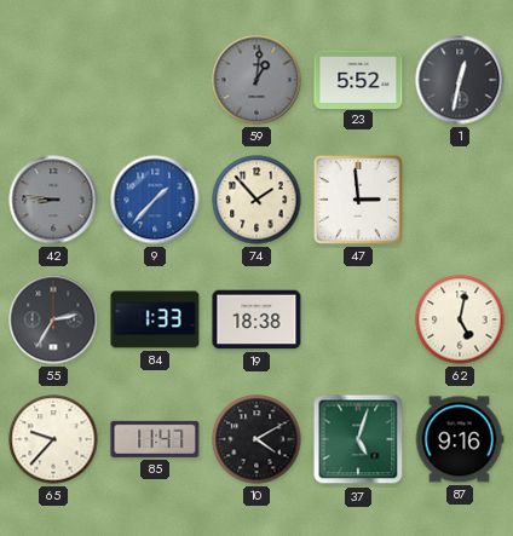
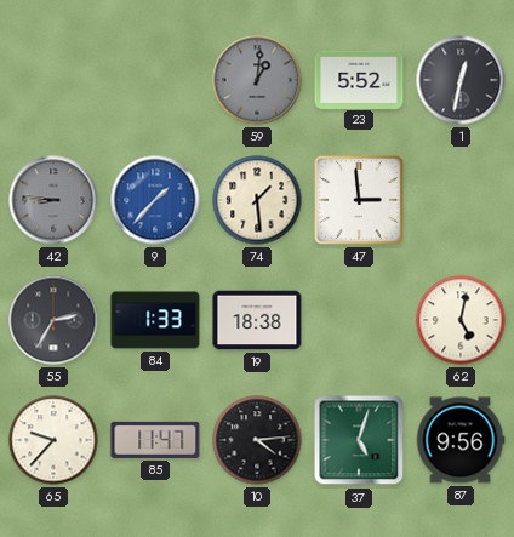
74: 1:53 -> 1:29 (257, 200)
10: 4:10 -> 4:14 (257, 440)
87: 9:16 -> 9:56 (461, 440)
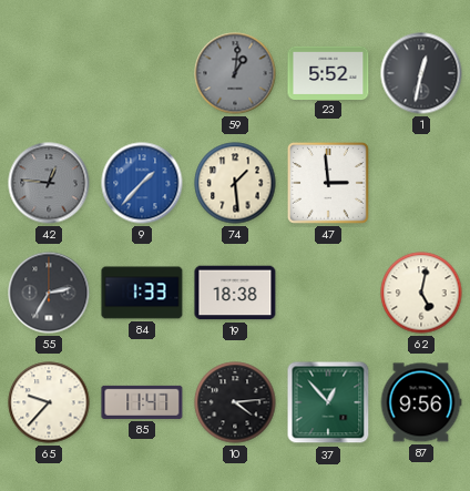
42: 8:46 -> 12:46 (49, 183)
37: 5:03 -> 12:53 (328, 402)
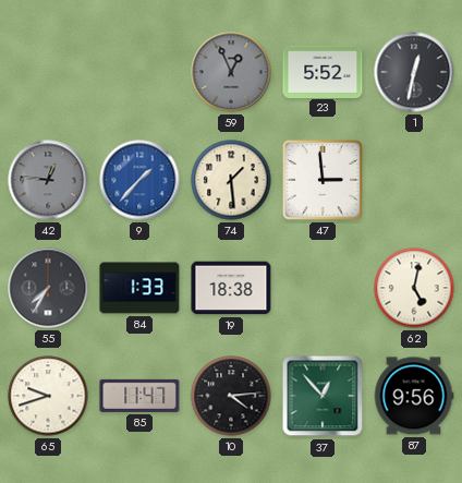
59: 1:01 -> 12:56 (231, 72)
55: 2:35 -> 7:35 (48, 288)
65: 9:37 -> 9:42 (48, 396)
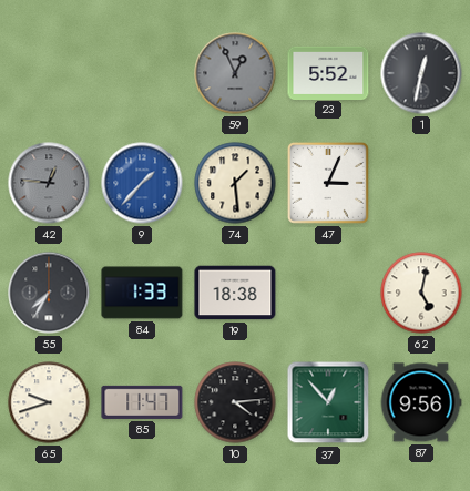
47: 2:59 -> 3:04 (328, 183)
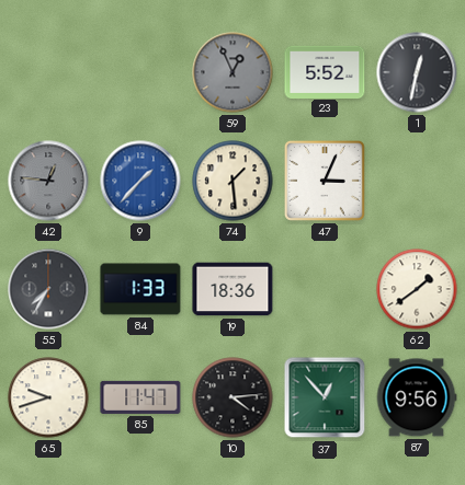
19: 18:38 -> 18:36 (232, 289)
62: 5:02 -> 1:39 (417, 289)
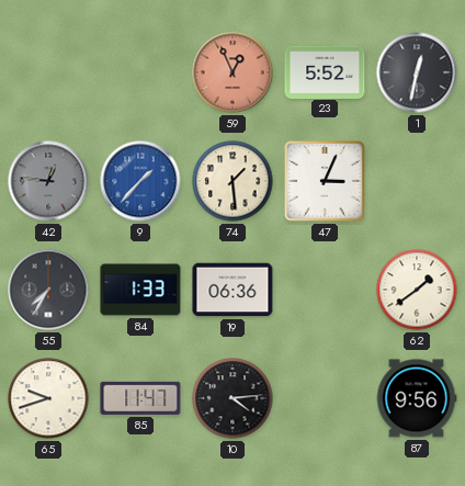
59 dial: grey -> salmon (232, 72)
19: 18:36 -> 06:36 (232, 290)
37: 12:53 -> none (325, 397)
